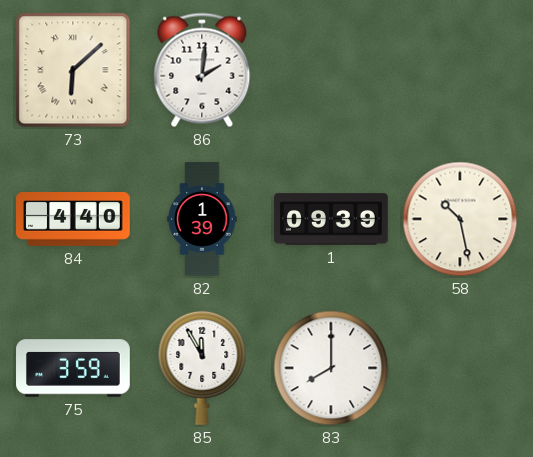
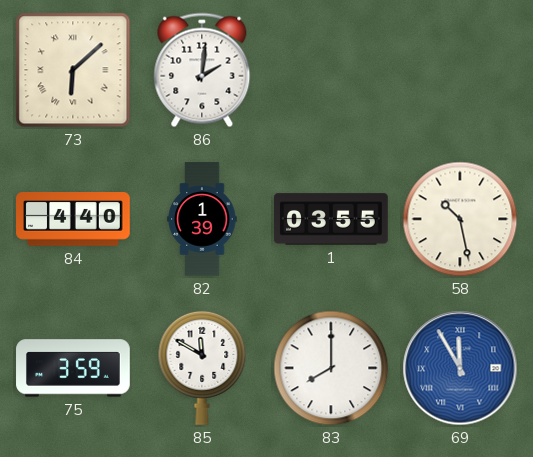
1: 09:39 -> 03:55 (331, 219)
85: 11:55 -> 11:50 (202, 368)
69: none -> 11:55 (460, 368)
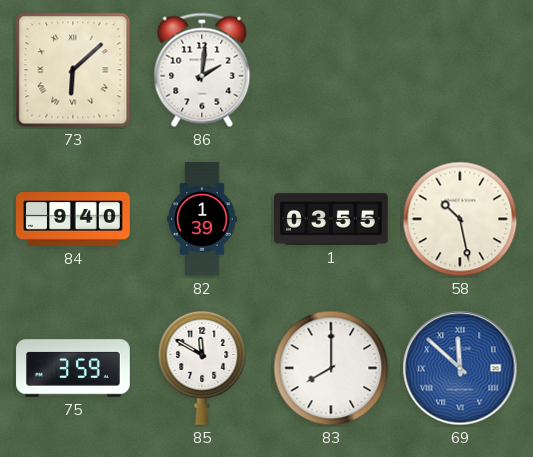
84: 4:40 -> 9:40 (73, 220)
69: 11:55 -> 11:52 (460, 368)
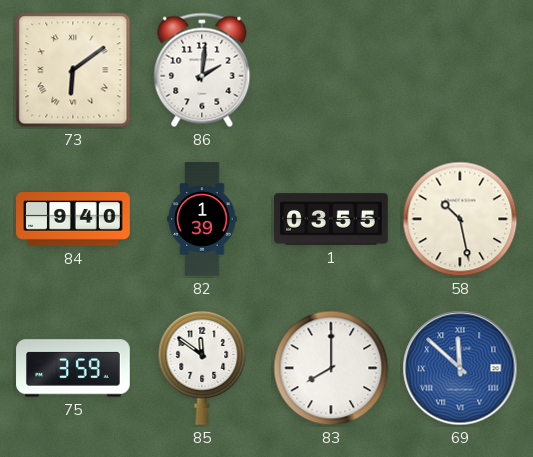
73: 6:08 -> 6:09 (73, 70)
85: 11:50 -> 11:51 (202, 368)
